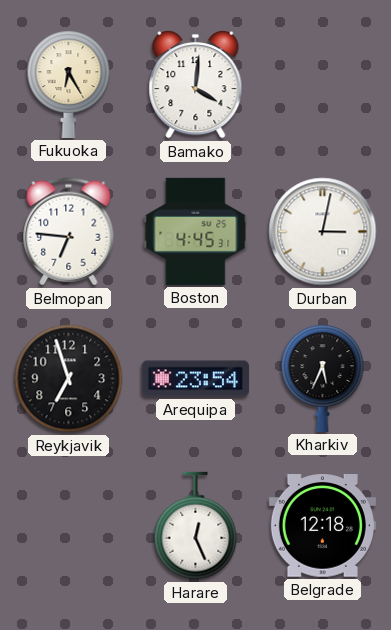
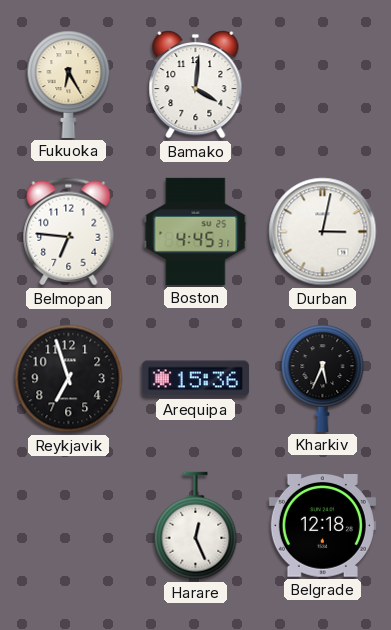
Arequipa: 23:54 -> 15:36 (195, 379)
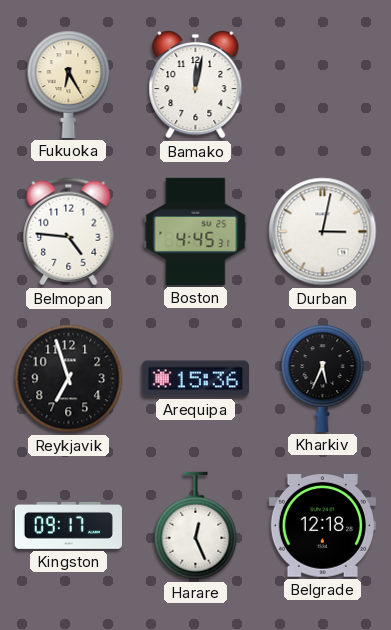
Bamako: 4:01 -> 12:02 (196, 85)
Belmopan: 6:46 -> 4:46 (69, 232)
Kingston: none -> 09:17 (68, 525)
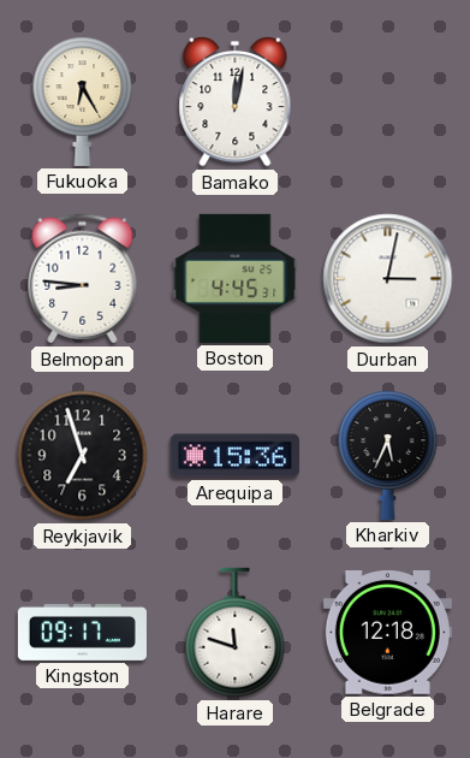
Belmopan: 4:46 -> 8:46 (83, 279)
Harare: 12:26 -> 11:48 (236, 633)
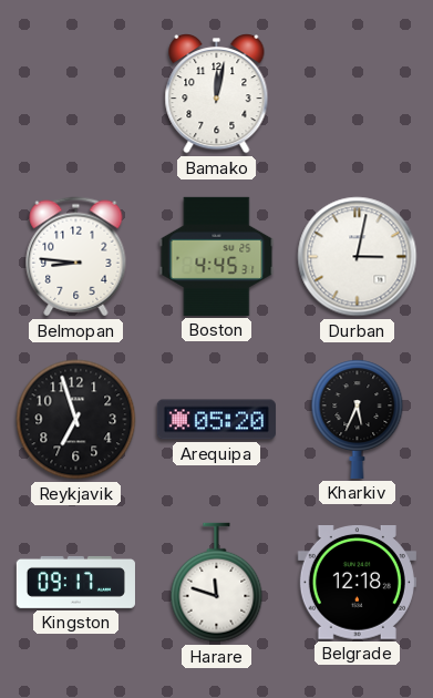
Fukuoka: 6:25 -> none (83, 101)
Arequipa: 15:36 -> 05:20 (216, 420)
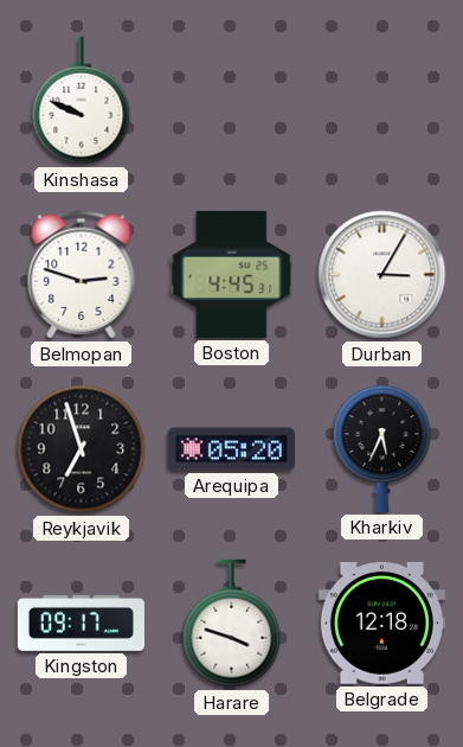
Kinshasa: none -> 9:49 (82, 101)
Bamako: 12:02 -> none (217, 94)
Belmopan: 8:46 -> 2:48 (82, 275)
Durban: 3:02 -> 3:05 (382, 275)
Harare: 11:48 -> 3:48 (232, 624)
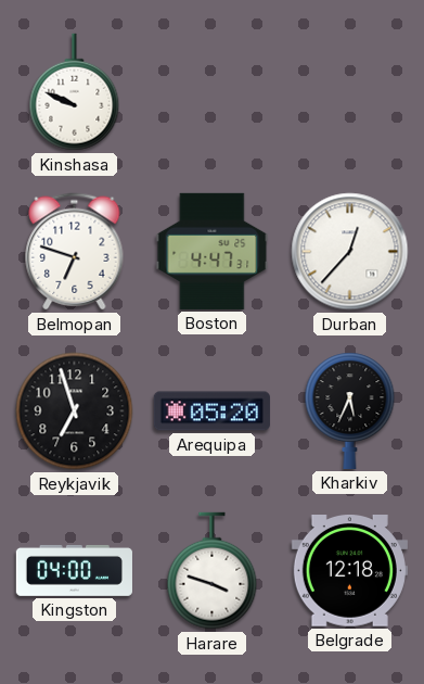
Belmopan: 2:48 -> 6:48 (75, 252)
Boston: 4:45 -> 4:47 (213, 251)
Durban: 3:05 -> 12:37 (350, 252)
Kingston: 09:17 -> 04:00 (74, 570)
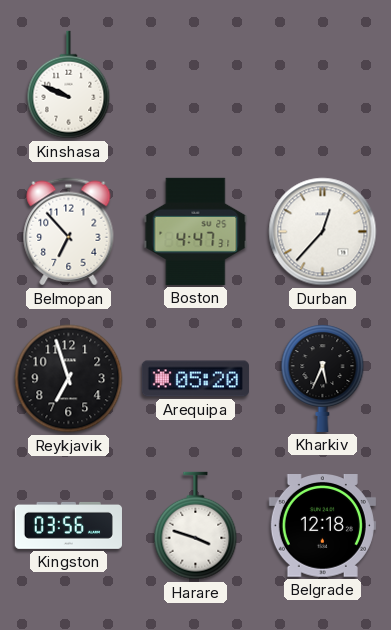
Belmopan: 6:48 -> 6:53 (69, 232)
Kingston: 04:00 -> 03:56 (68, 525)
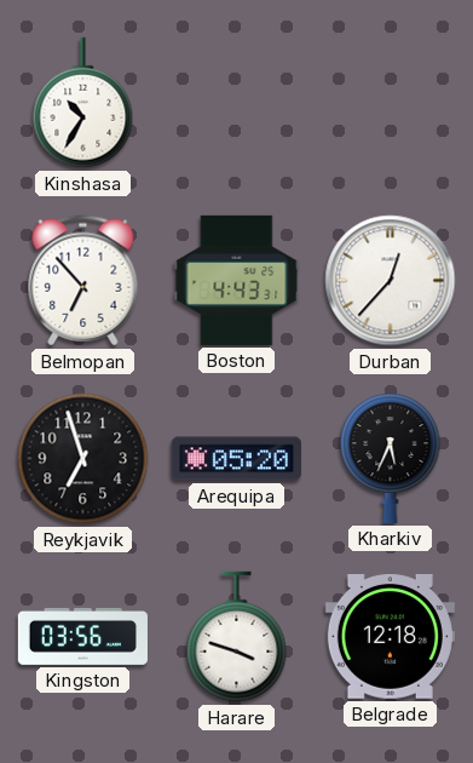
Kinshasa: 9:49 -> 10:35 (83, 103)
Boston: 4:47 -> 4:43 (237, 280)
